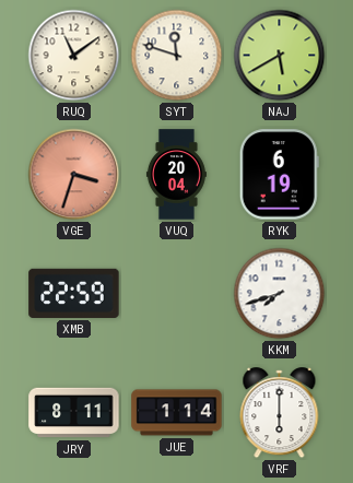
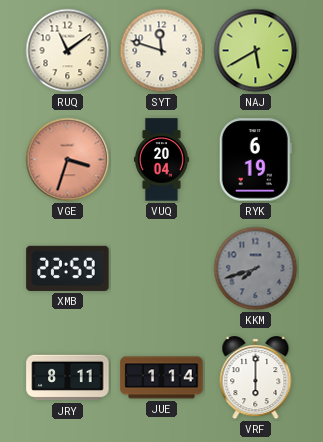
KKM dial: white -> grey (256, 269)
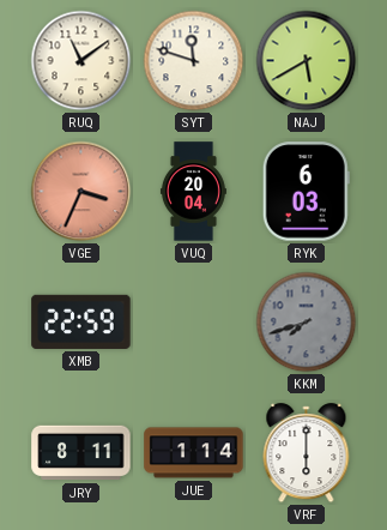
VGE: 3:33 -> 3:34 (81, 192)
RYK: 6:19 -> 6:03 (306, 192)
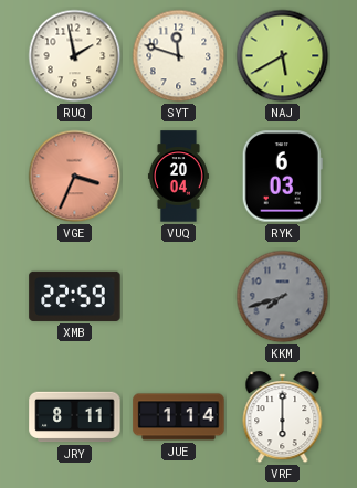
RUQ: 11:09 -> 1:58 (75, 56)
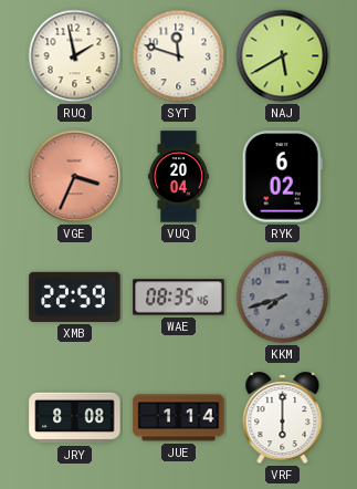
RYK: 6:03 -> 6:02 (282, 177)
WAE: none -> 08:35 (179, 298)
JRY: 8:11 -> 8:08 (75, 418)
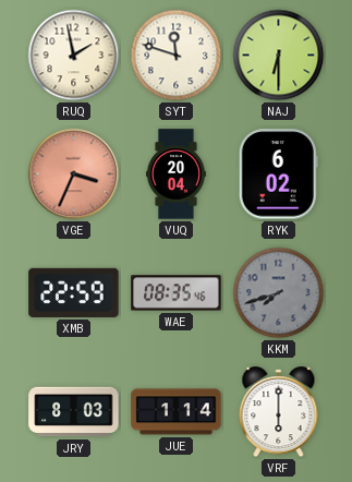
NAJ: 5:40 -> 6:30 (279, 56)
JRY: 8:08 -> 8:03 (74, 412)
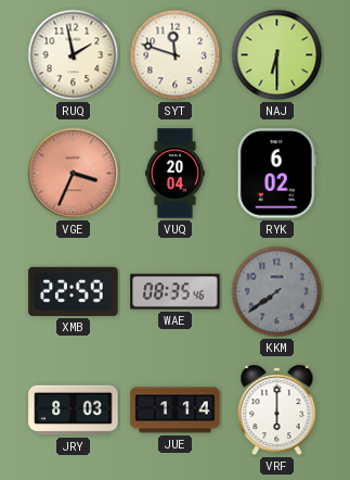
KKM: 7:42 -> 7:39 (277, 292)
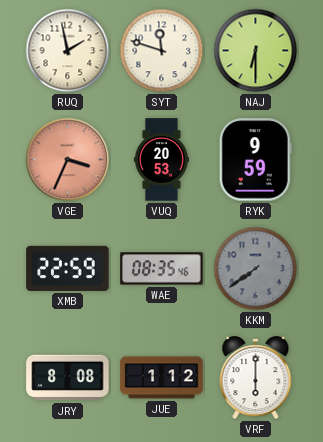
VUQ: 20:04 -> 20:53 (161, 160)
RYK: 6:02 -> 9:59 (255, 160)
JRY: 8:03 -> 8:08 (68, 378)
JUE: 1:14 -> 1:12 (162, 378)
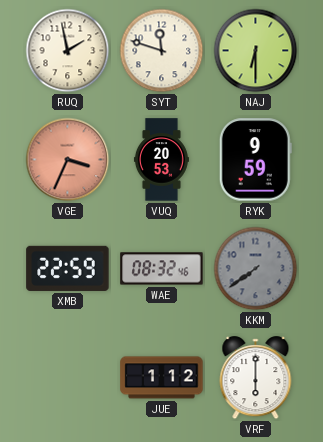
WAE: 08:35 -> 08:32 (162, 269)
JRY: 8:08 -> none (68, 378)
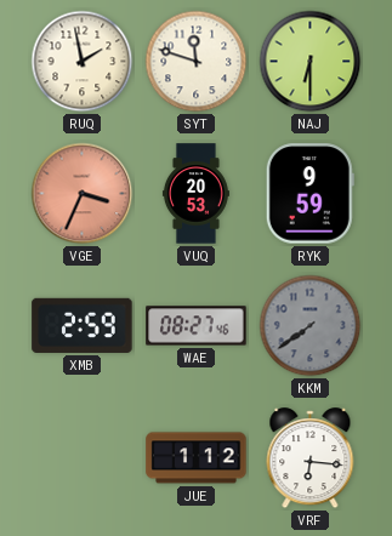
XMB: 22:59 -> 2:59 (83, 325)
WAE: 08:32 -> 08:27 (197, 326)
VRF: 6:00 -> 6:16 (311, 458)
